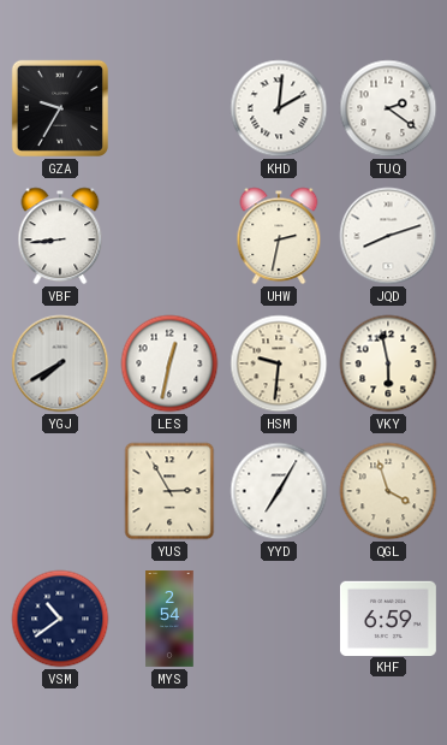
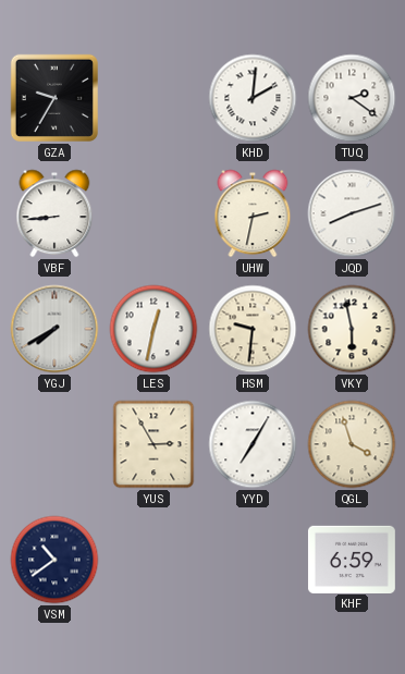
MYS: 2:54 -> none (169, 620)
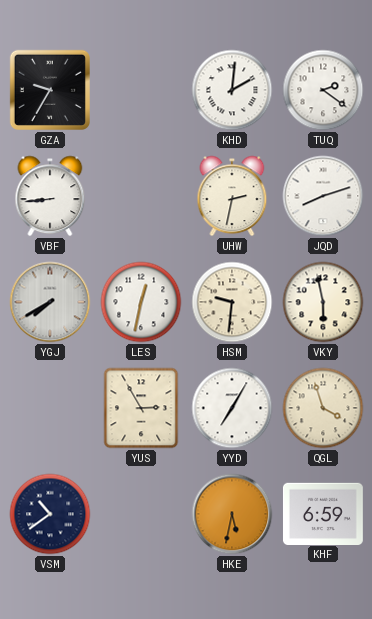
HKE: none -> 5:32 (232, 514)
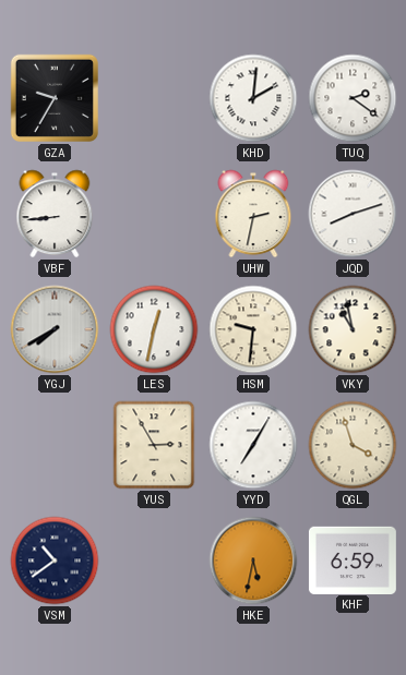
VKY: 5:58 -> 10:58 (353, 329)
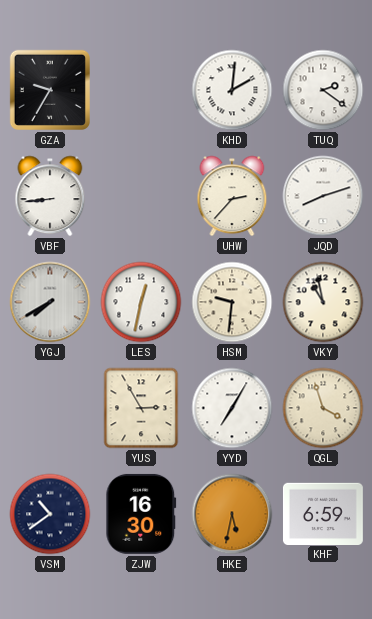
UHW: 2:32 -> 2:37 (232, 196)
ZJW: none -> 16:30 (141, 514)
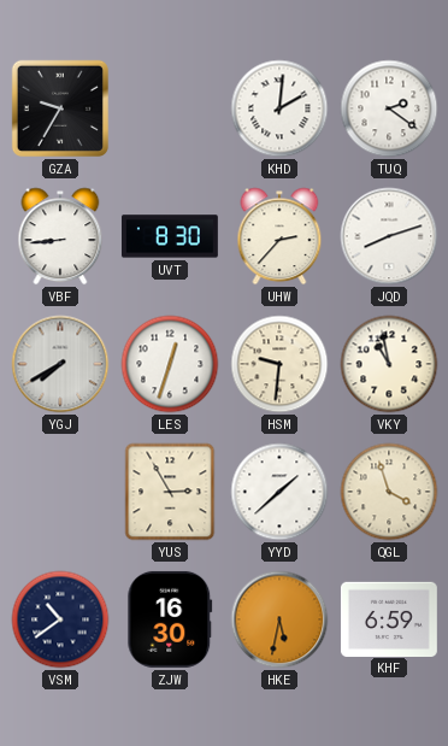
UVT: none -> 8:30 (170, 236)
LES: 12:32 -> 12:33 (170, 364)
YYD: 7:05 -> 1:38 (279, 492)
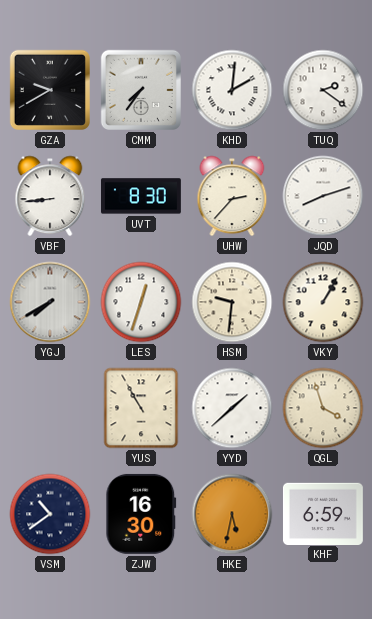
GZA: 9:35 -> 9:40 (50, 90)
CMM: none -> 7:36 (141, 90)
VKY: 10:58 -> 1:05 (323, 302)
YUS: 2:55 -> 10:55 (141, 408)
